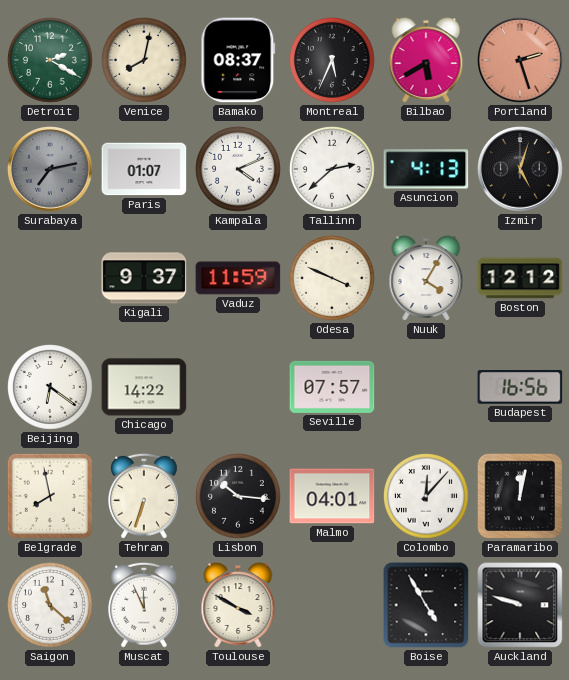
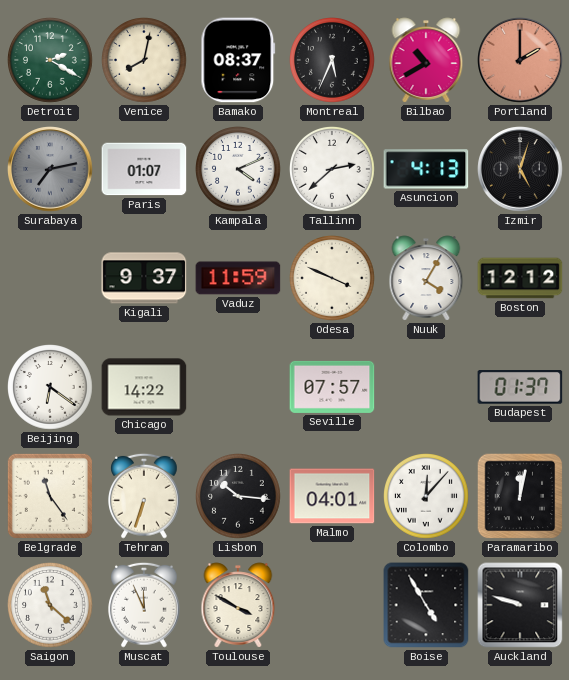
Bilbao: 5:40 -> 10:40 (426, 60)
Portland: 2:27 -> 2:00 (520, 60)
Budapest: 16:56 -> 01:37 (520, 387)
Belgrade: 7:58 -> 11:24 (50, 496)
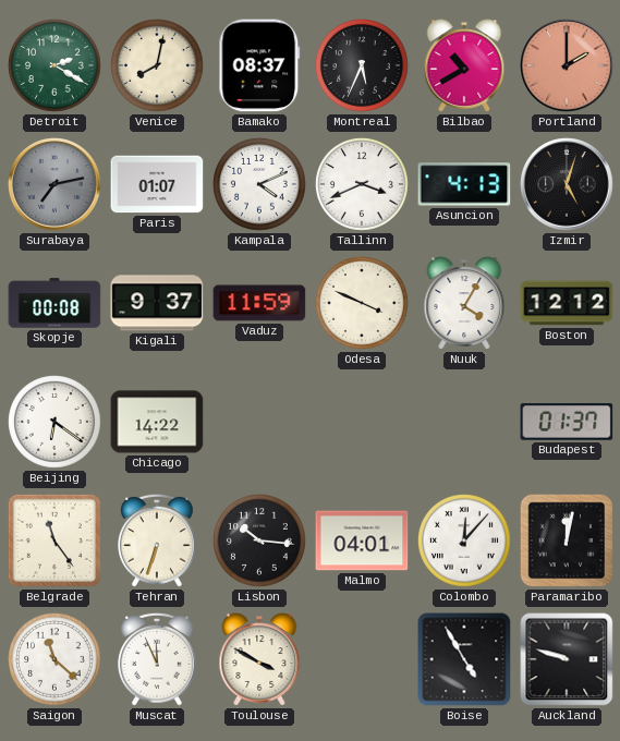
Tallinn: 2:38 -> 3:41 (363, 185)
Skopje: none -> 00:08 (54, 303)
Seville: 07:57 -> none (332, 387)
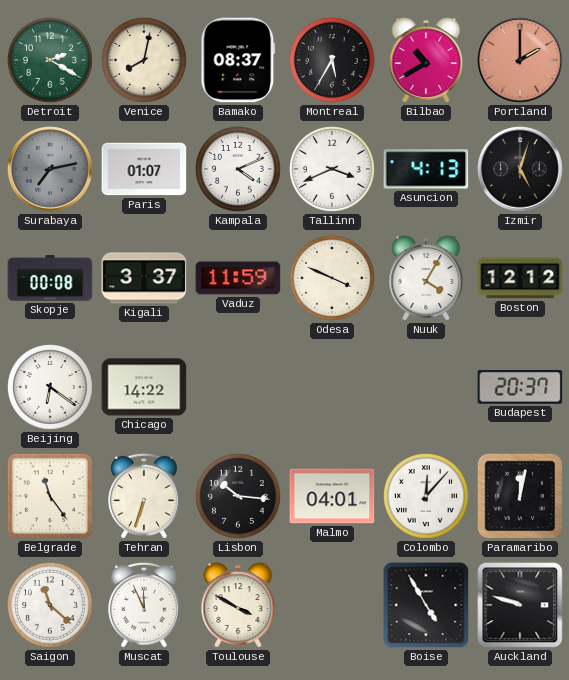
Montreal: 5:34 -> 5:35 (333, 61)
Kigali: 9:37 -> 3:37 (144, 278)
Budapest: 01:37 -> 20:37 (520, 387)
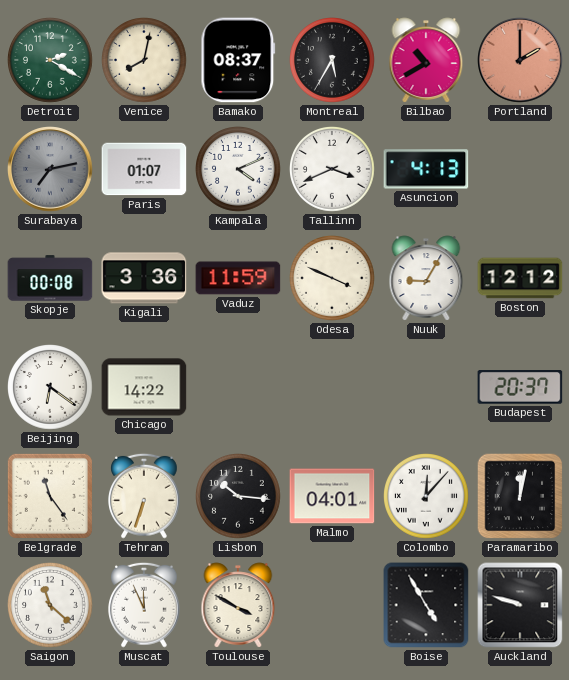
Izmir: 5:03 -> none (520, 169)
Kigali: 3:37 -> 3:36 (144, 278)
Nuuk: 4:05 -> 9:05 (426, 278)
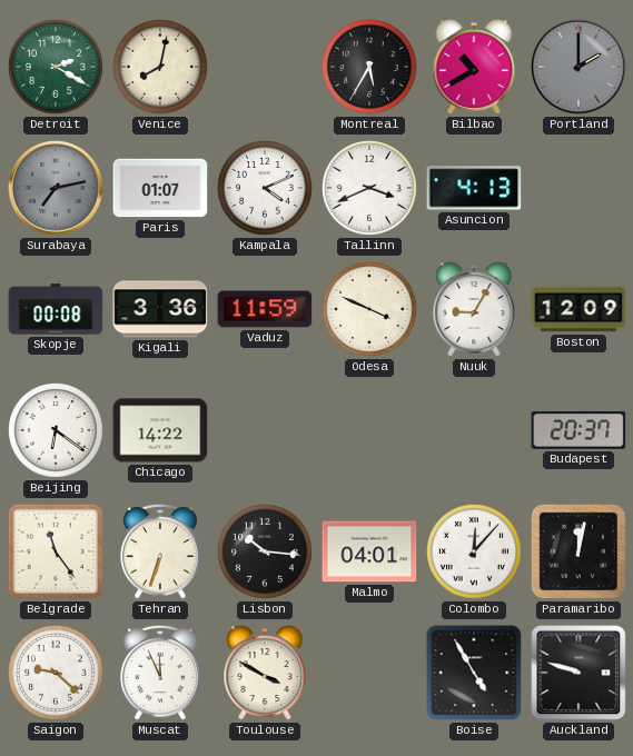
Bamako: 08:37 -> none (238, 60)
Portland dial: salmon -> grey (578, 67)
Boston: 12:12 -> 12:09 (578, 309)
Saigon: 11:22 -> 9:22 (57, 674)
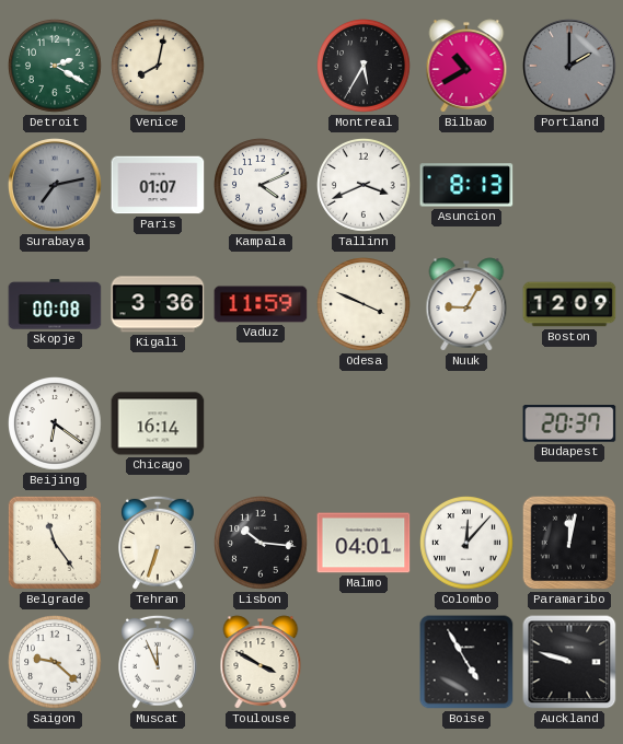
Asuncion: 4:13 -> 8:13 (466, 185)
Chicago: 14:22 -> 16:14 (158, 423)
